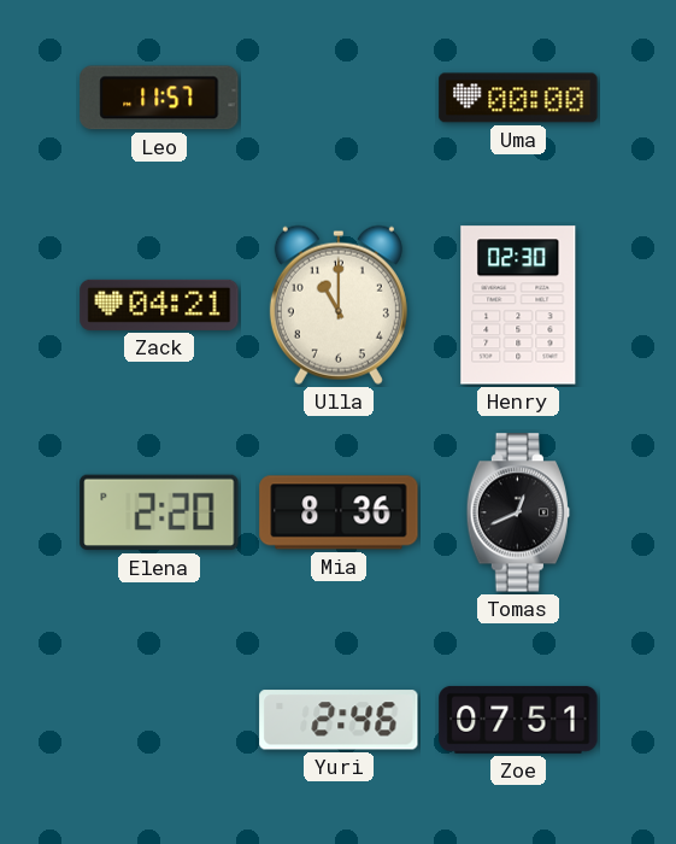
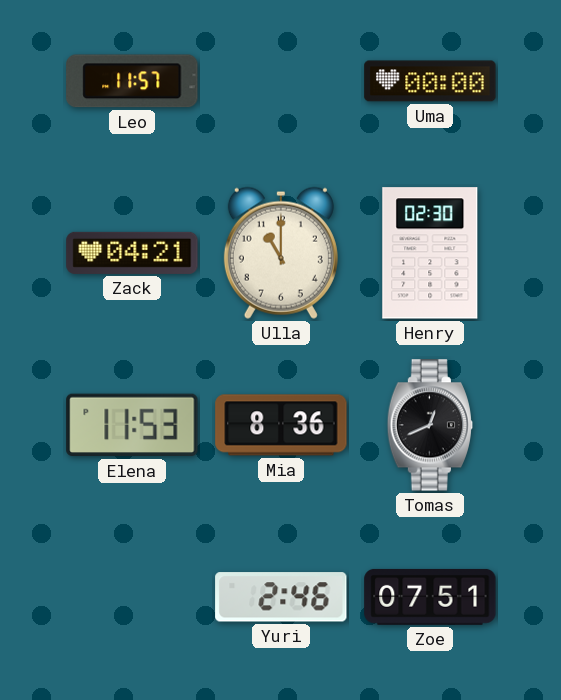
Elena: 2:20 -> 11:53 (132, 425)
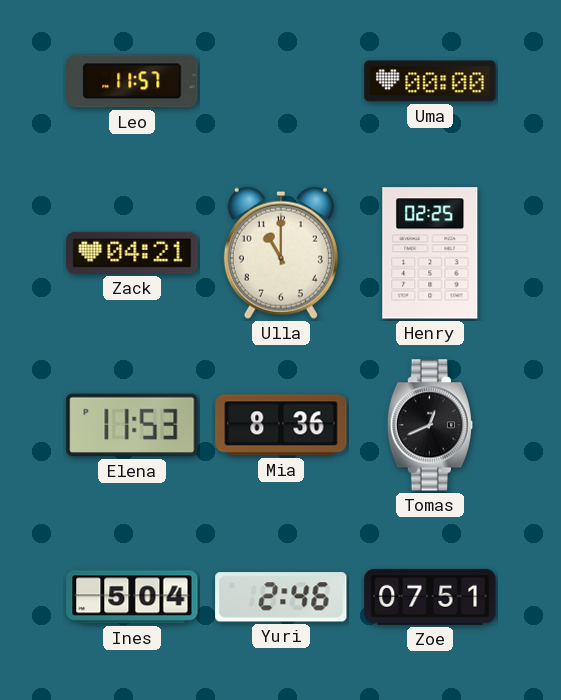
Henry: 02:30 -> 02:25 (430, 253)
Ines: none -> 5:04 (132, 597)
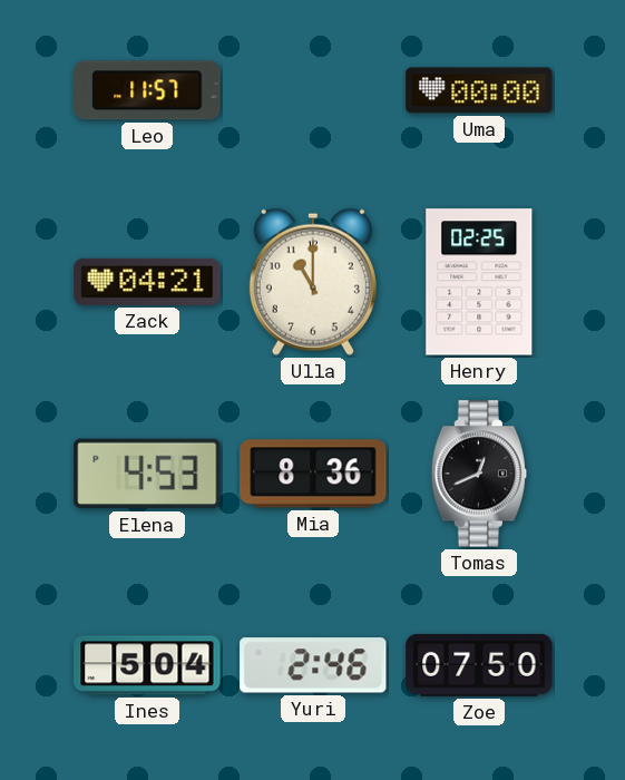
Elena: 11:53 -> 4:53 (147, 474)
Zoe: 07:51 -> 07:50 (479, 665)
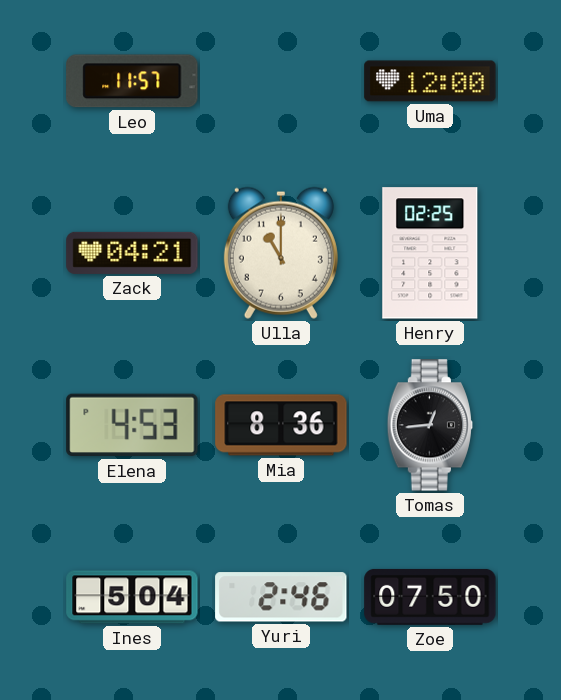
Uma: 00:00 -> 12:00 (430, 81)
Tomas: 12:41 -> 12:44 (429, 425)
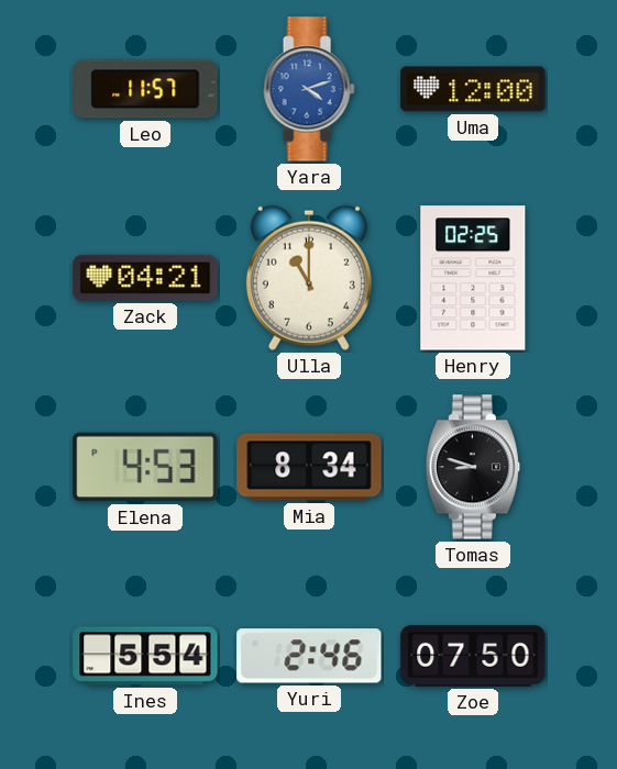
Yara: none -> 4:12 (309, 89)
Mia: 8:36 -> 8:34 (309, 467)
Tomas: 12:44 -> 8:48 (472, 467)
Ines: 5:04 -> 5:54 (145, 656)
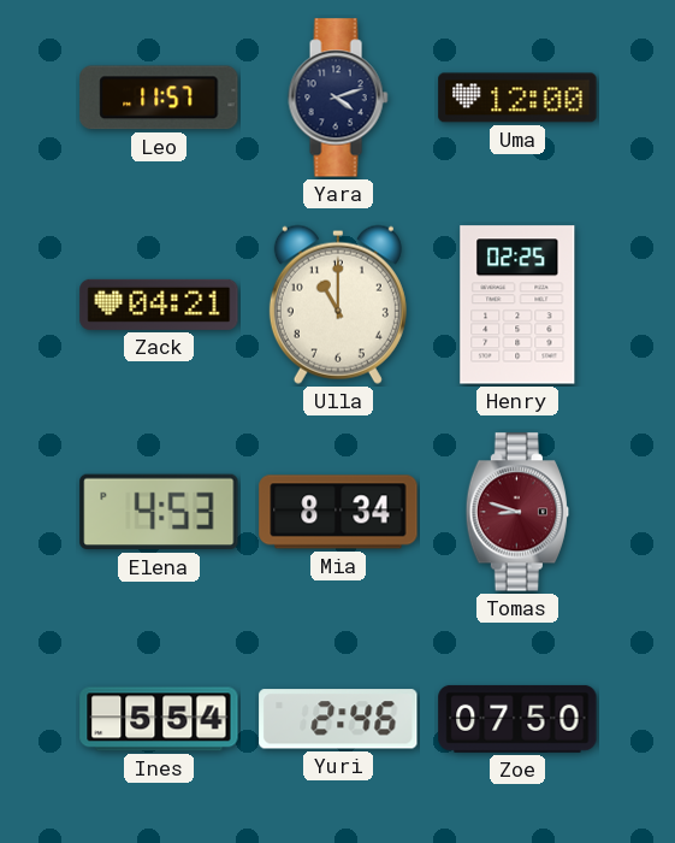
Yara dial: blue -> navy (338, 98)
Tomas dial: black -> burgundy (516, 512)
